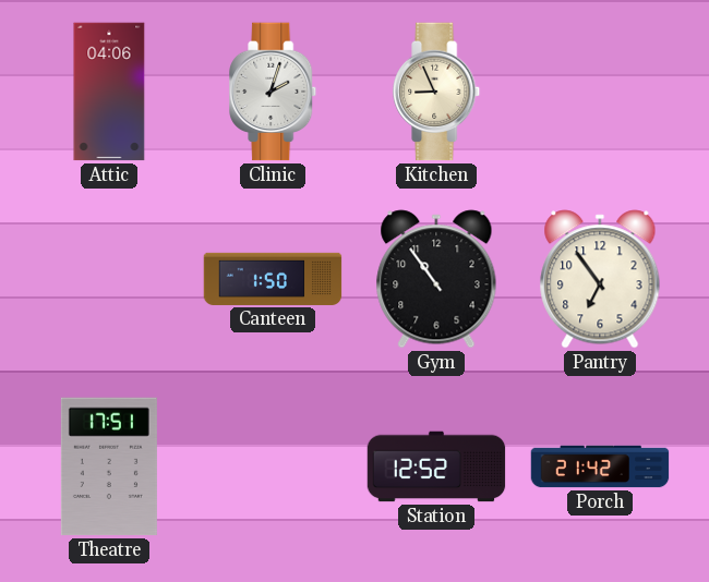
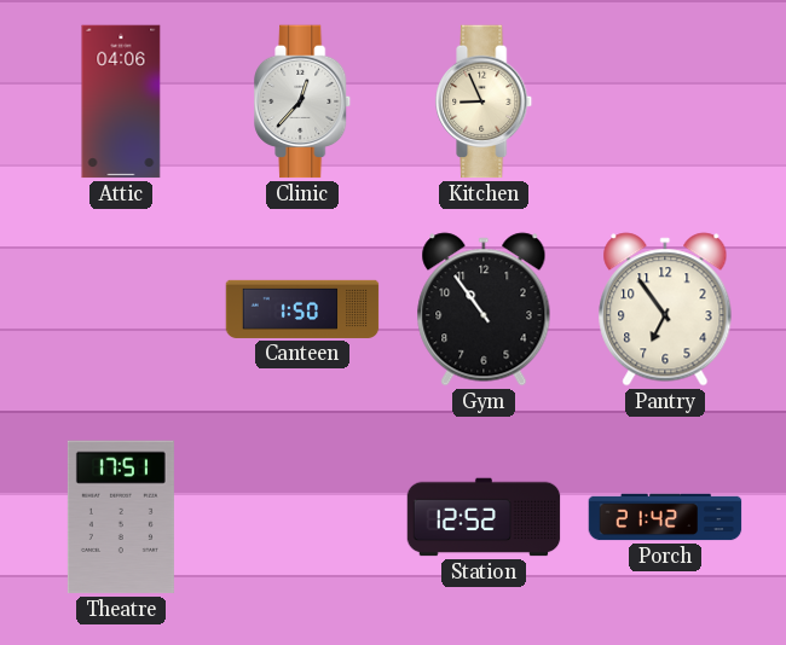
Clinic: 2:03 -> 12:37 (304, 101)
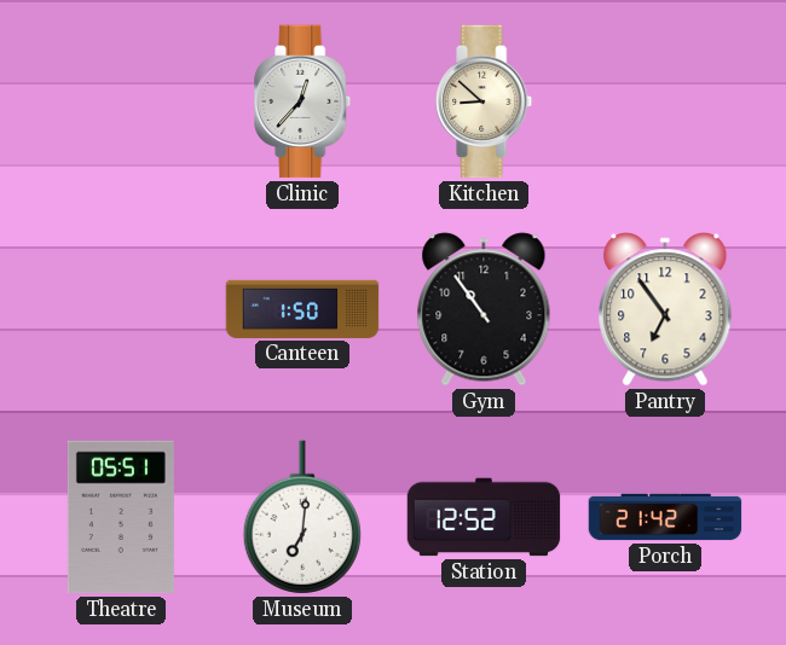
Attic: 04:06 -> none (121, 101)
Kitchen: 8:56 -> 8:52 (485, 101)
Theatre: 17:51 -> 05:51 (121, 517)
Museum: none -> 7:01 (302, 517)
